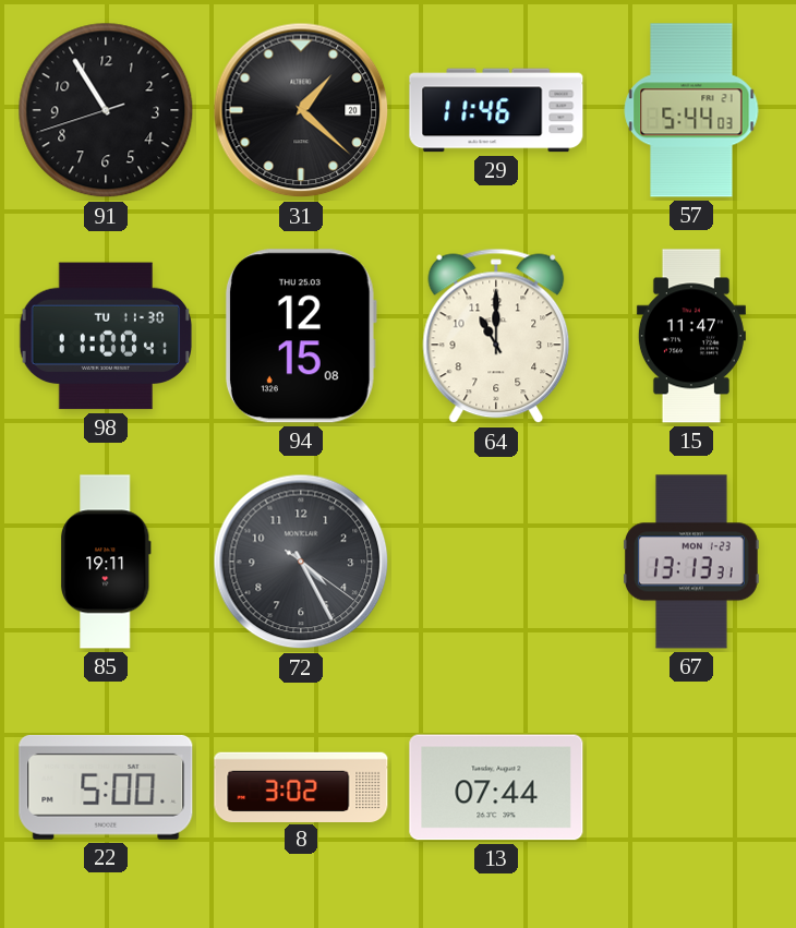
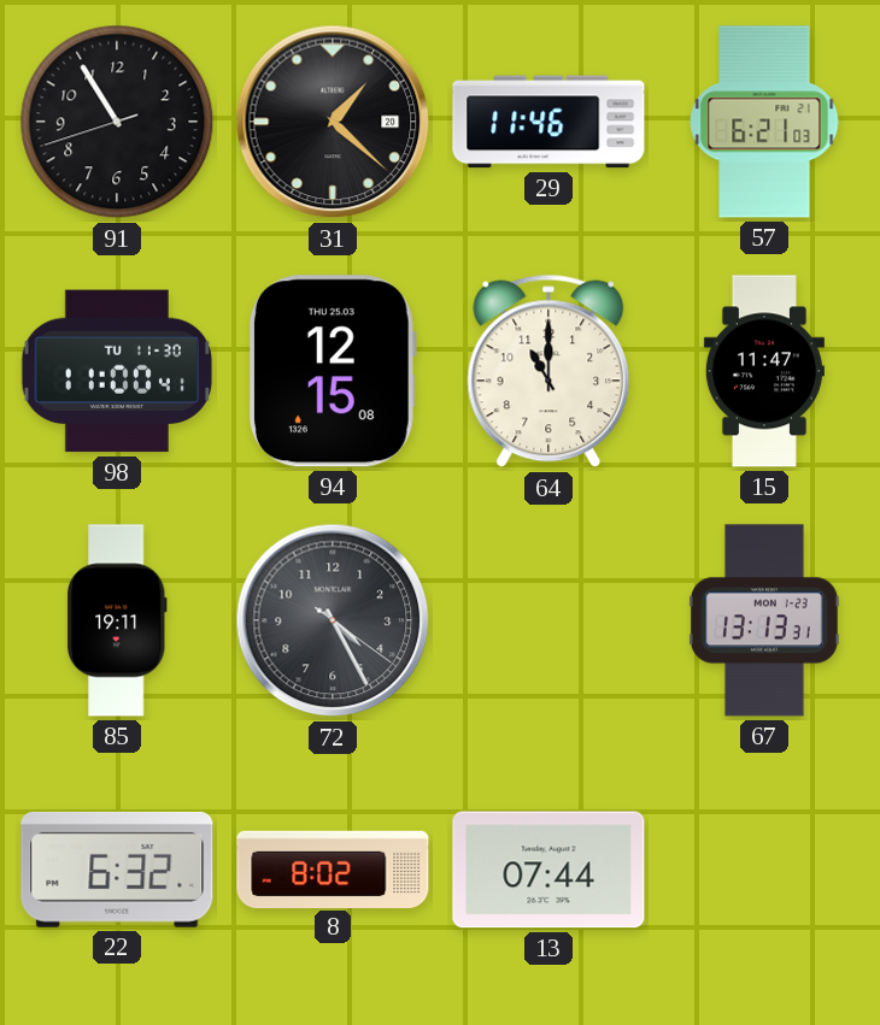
57: 5:44 -> 6:21 (764, 122)
22: 5:00 -> 6:32 (117, 870)
8: 3:02 -> 8:02 (333, 868)
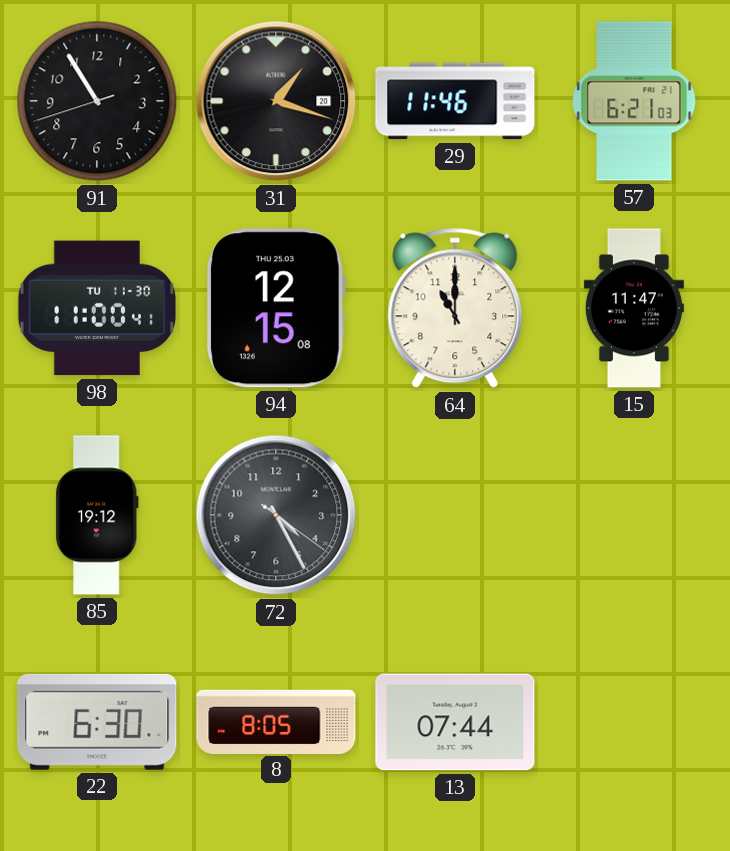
31: 1:22 -> 1:18 (276, 101)
85: 19:11 -> 19:12 (97, 515)
67: 13:13 -> none (764, 620)
22: 6:32 -> 6:30 (97, 722)
8: 8:02 -> 8:05 (276, 721)
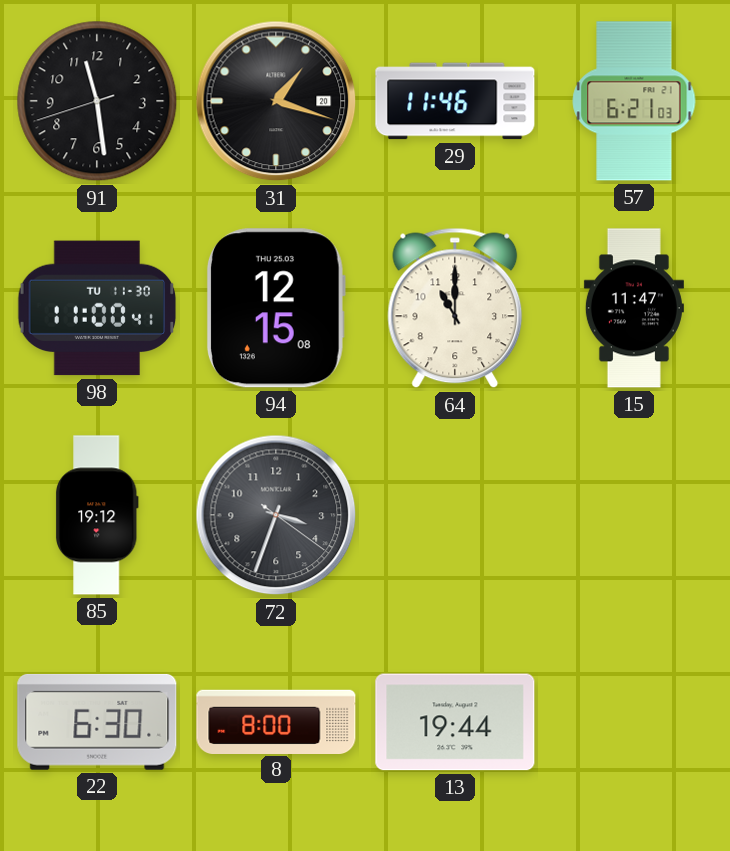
91: 10:54 -> 11:28 (97, 101)
72: 4:25 -> 3:33 (276, 515)
8: 8:05 -> 8:00 (276, 721)
13: 07:44 -> 19:44 (455, 722)
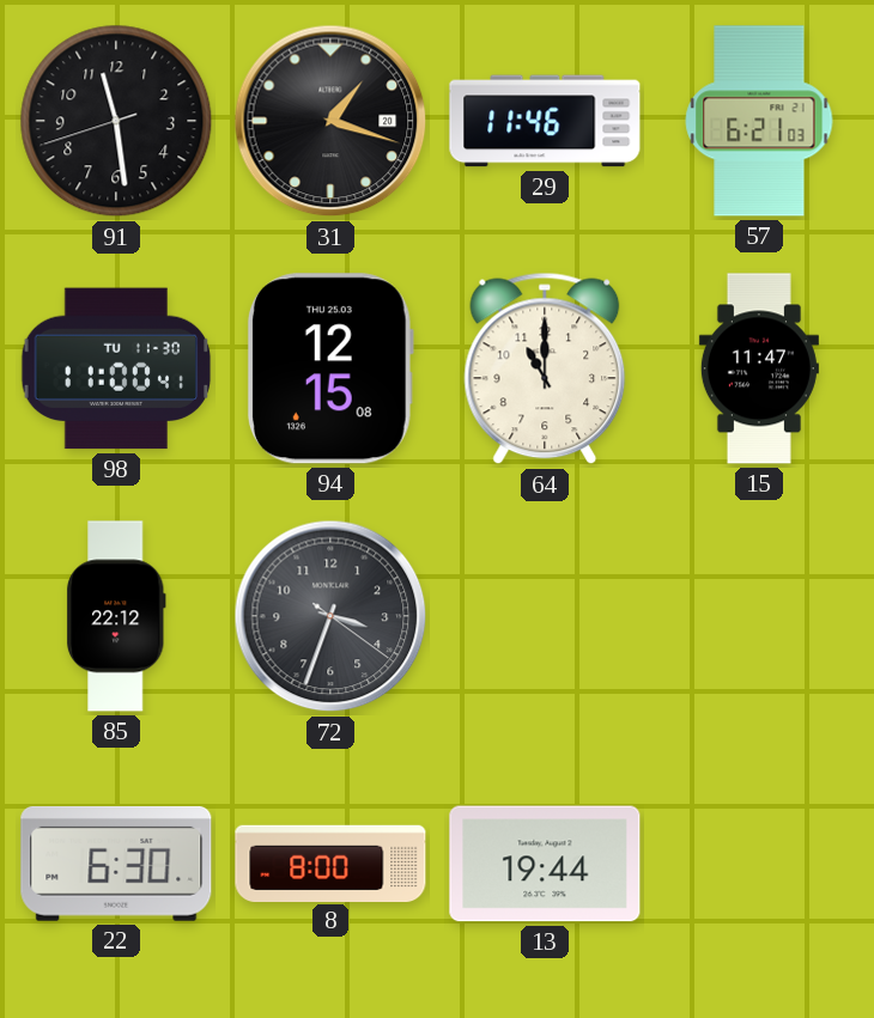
85: 19:12 -> 22:12 (116, 616)
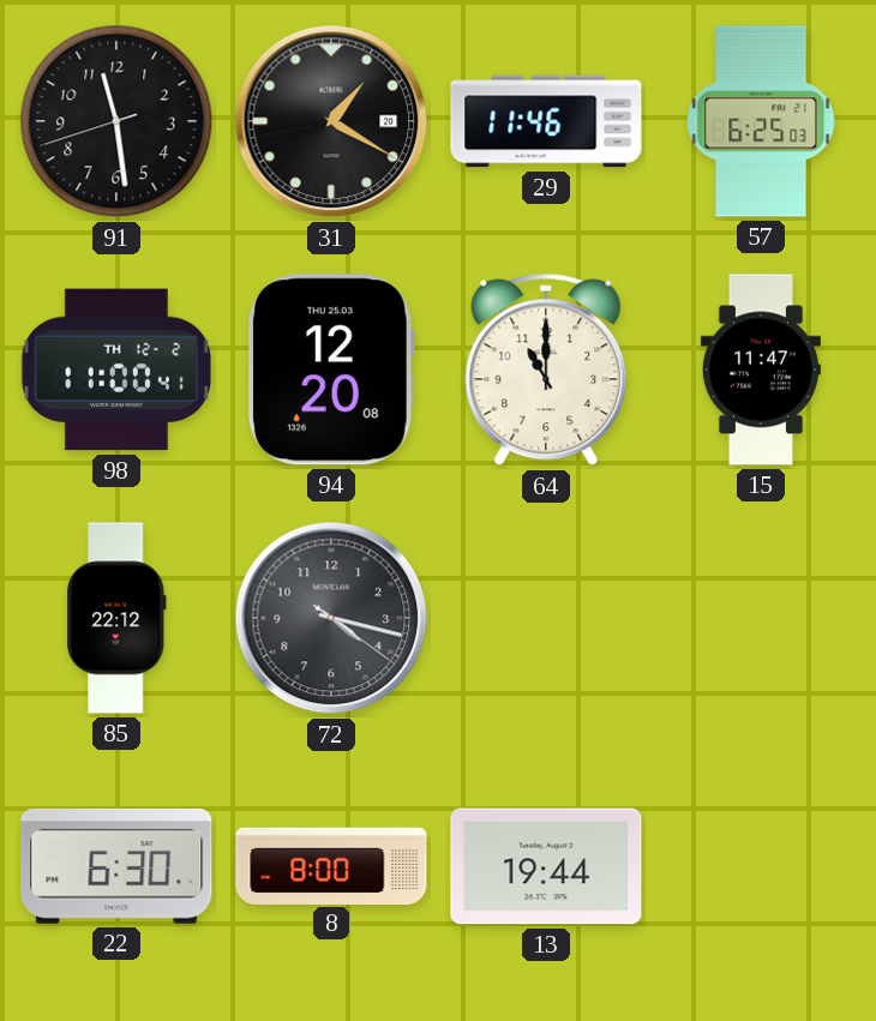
31: 1:18 -> 1:20 (331, 121)
57: 6:21 -> 6:25 (761, 121)
98 date: TU 11-30 -> TH 12-2 (116, 370)
94: 12:15 -> 12:20 (331, 370)
72: 3:33 -> 4:17 (331, 618)
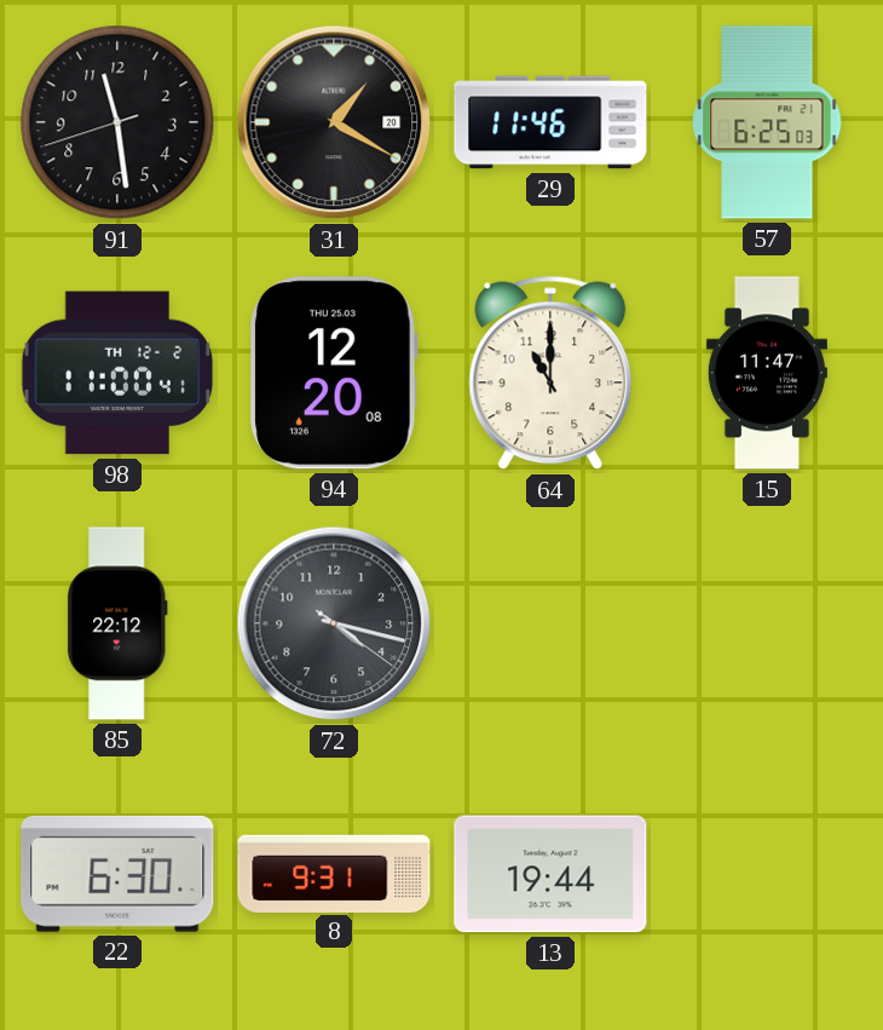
8: 8:00 -> 9:31 (334, 873)
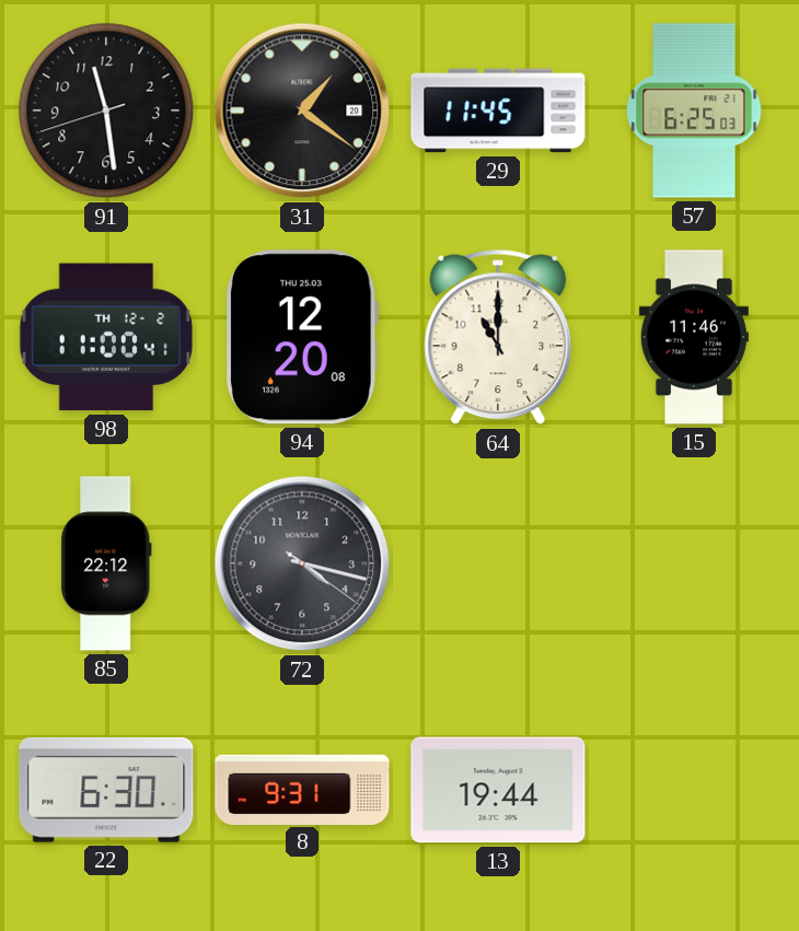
31: 1:20 -> 1:21 (302, 110)
29: 11:46 -> 11:45 (498, 110)
15: 11:47 -> 11:46 (694, 337)
